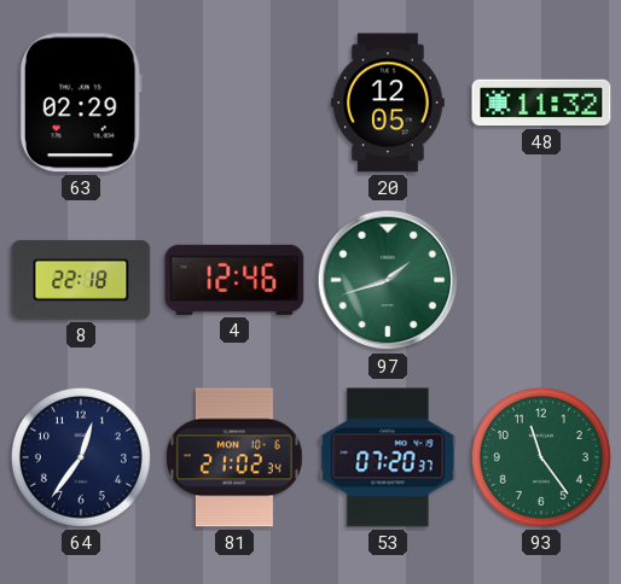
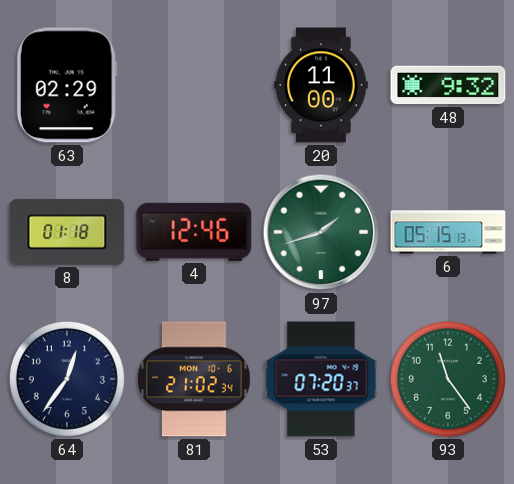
20: 12:05 -> 11:00 (322, 85)
48: 11:32 -> 9:32 (448, 85)
8: 22:18 -> 01:18 (67, 232)
6: none -> 05:15 (448, 232)
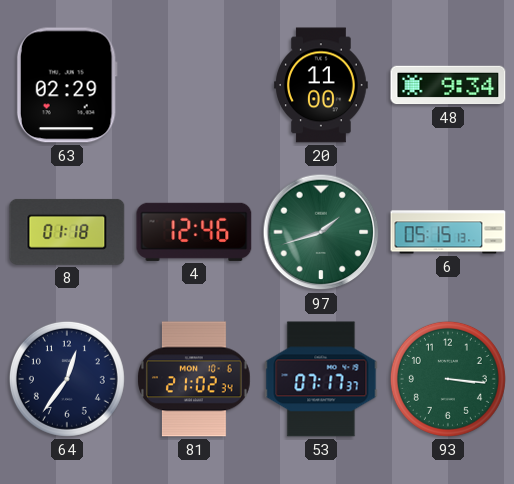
48: 9:32 -> 9:34 (448, 85)
53: 07:20 -> 07:17 (321, 379)
93: 11:24 -> 3:16 (448, 379)
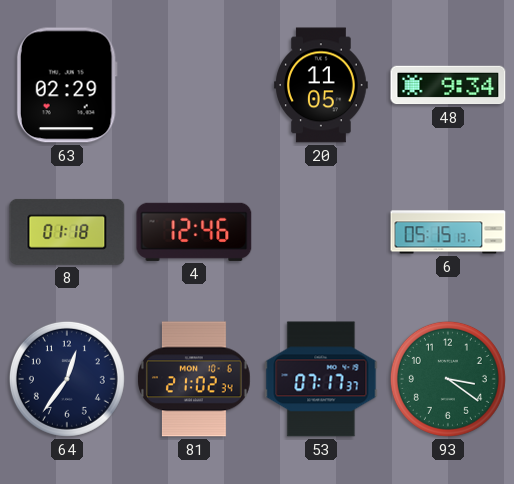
20: 11:00 -> 11:05 (322, 85)
97: 1:42 -> none (321, 232)
93: 3:16 -> 3:21 (448, 379)
